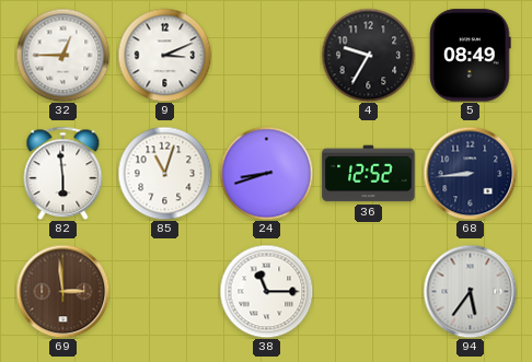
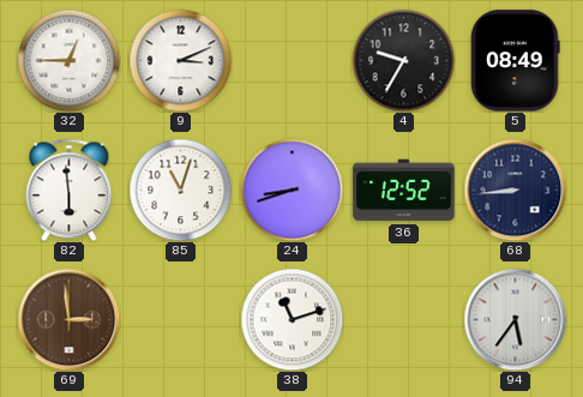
38: 11:15 -> 11:12 (291, 319)
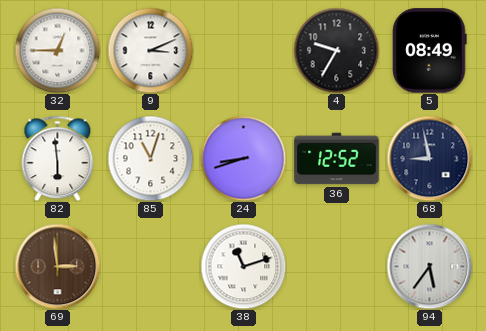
68: 8:44 -> 8:58 (429, 158)
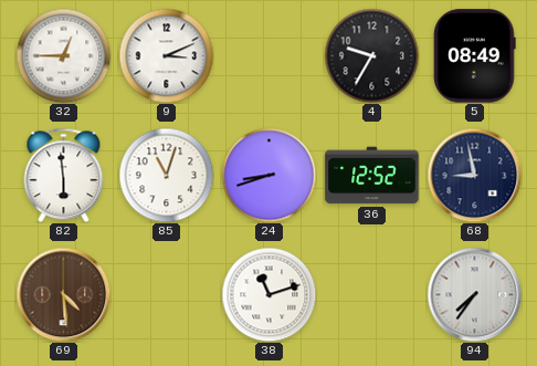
69: 2:59 -> 4:29 (63, 294)
94: 5:36 -> 7:36 (474, 294)
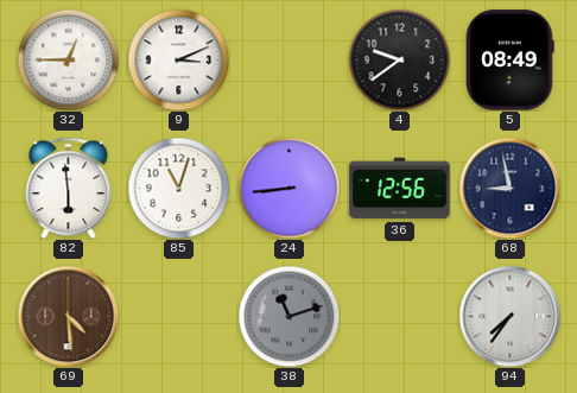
4: 9:35 -> 9:39 (399, 59)
24: 8:42 -> 8:44 (288, 188)
36: 12:52 -> 12:56 (400, 189)
38 dial: white -> grey (288, 316)
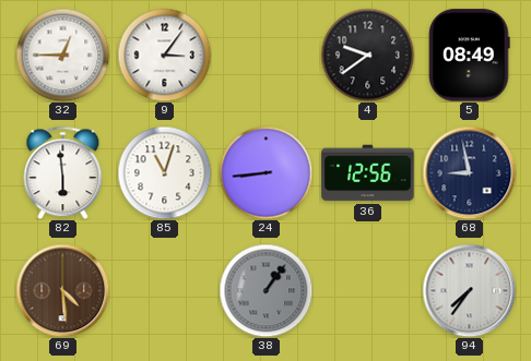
9: 3:11 -> 3:06 (164, 55)
38: 11:12 -> 1:06 (265, 290)
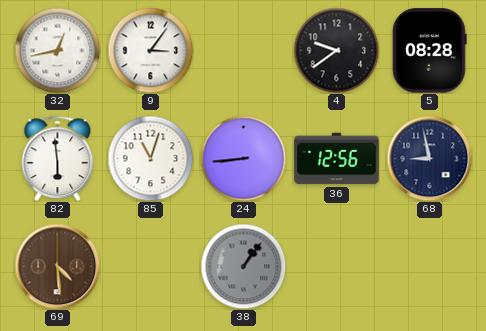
32: 12:45 -> 12:43 (57, 50)
5: 08:49 -> 08:28 (430, 51)
94: 7:36 -> none (469, 290)
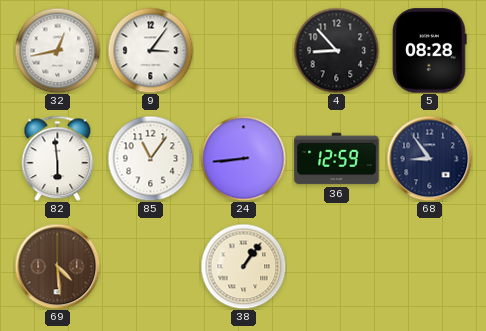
4: 9:39 -> 8:53 (336, 50)
85: 11:03 -> 11:06 (150, 158)
36: 12:56 -> 12:59 (337, 159)
68: 8:58 -> 8:54 (429, 158)
38 dial: grey -> cream (243, 266)
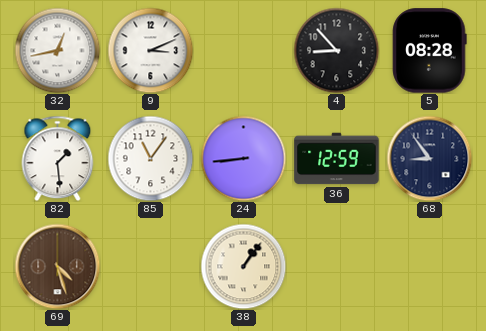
9: 3:06 -> 3:11 (150, 50)
82: 5:59 -> 1:29 (58, 158)
69: 4:29 -> 4:27 (57, 266)
